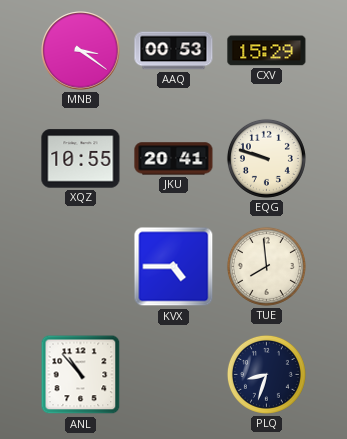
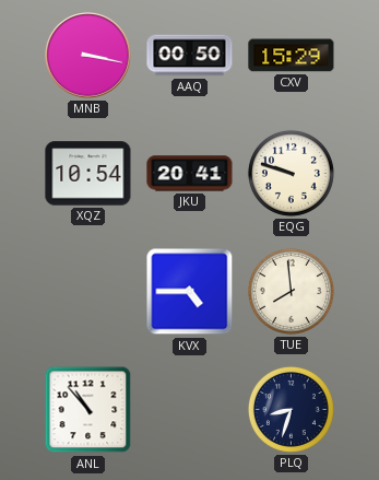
MNB: 3:21 -> 3:17 (88, 56)
AAQ: 00:53 -> 00:50 (190, 56)
XQZ: 10:55 -> 10:54 (88, 174)
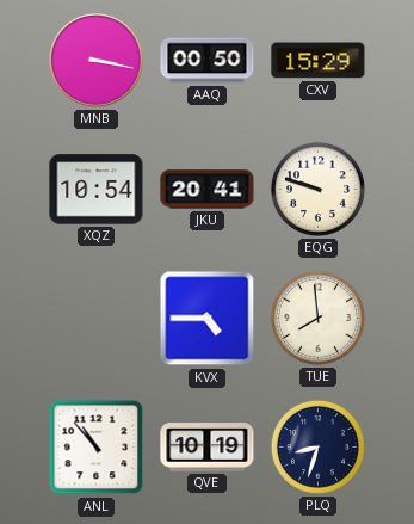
QVE: none -> 10:19 (208, 448)
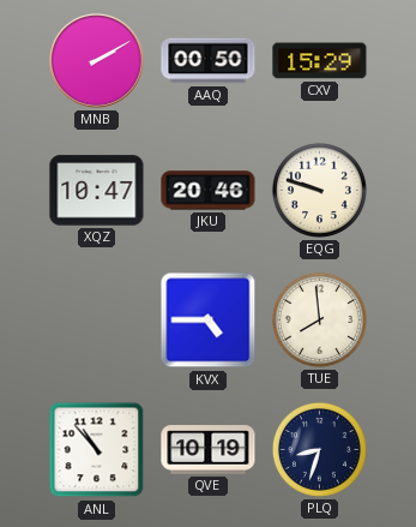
MNB: 3:17 -> 2:10 (97, 61)
XQZ: 10:54 -> 10:47 (97, 191)
JKU: 20:41 -> 20:46 (209, 191)
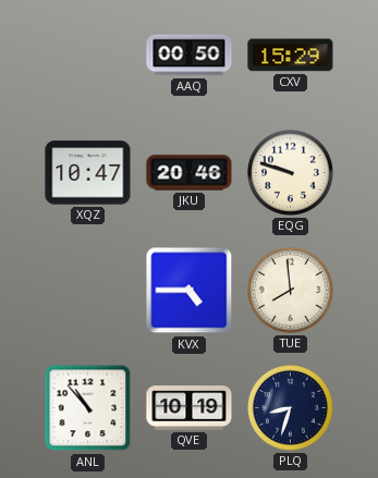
MNB: 2:10 -> none (97, 61)
